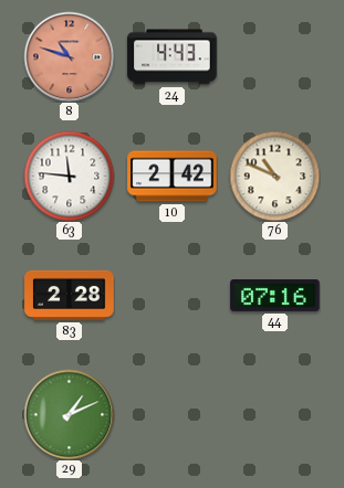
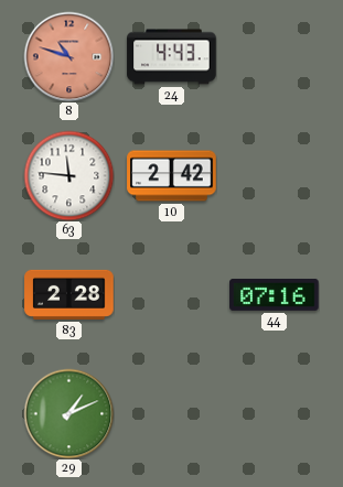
76: 10:49 -> none (274, 176)
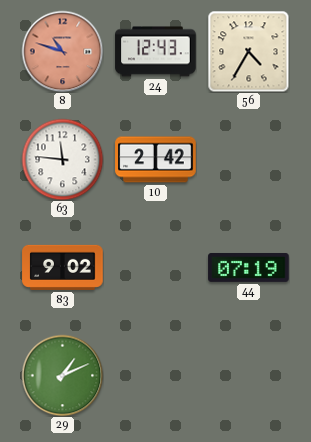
24: 4:43 -> 12:43 (156, 52)
56: none -> 4:35 (248, 51)
83: 2:28 -> 9:02 (63, 267)
44: 07:16 -> 07:19 (249, 267)
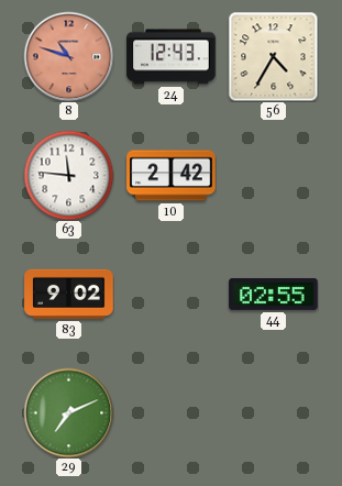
44: 07:19 -> 02:55 (274, 294)
29: 1:11 -> 7:11 (68, 412)
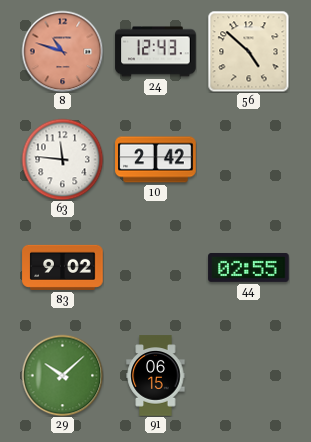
56: 4:35 -> 4:52 (248, 51)
29: 7:11 -> 10:08 (62, 375)
91: none -> 06:15 (156, 376)
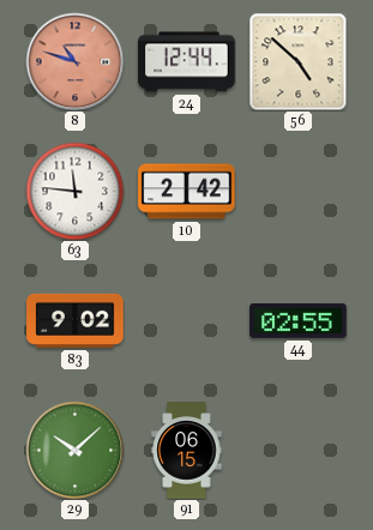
24: 12:43 -> 12:44 (187, 62)
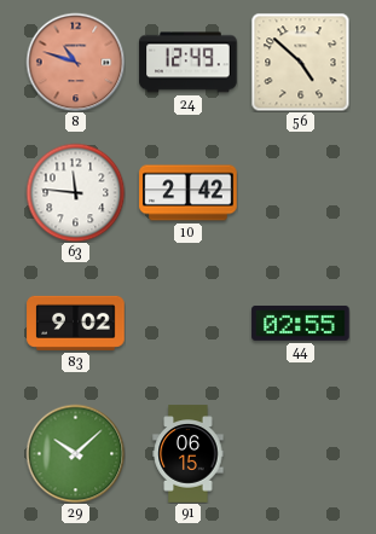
24: 12:44 -> 12:49 (189, 63)
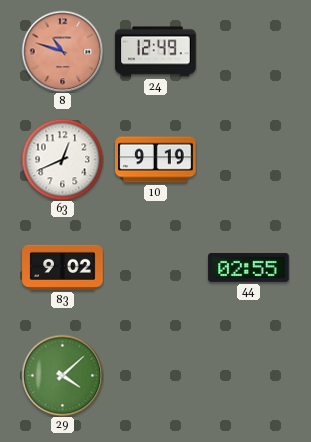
56: 4:52 -> none (300, 62)
63: 11:46 -> 12:41 (62, 159)
10: 2:42 -> 9:19 (156, 160)
29: 10:08 -> 4:08 (62, 375)
91: 06:15 -> none (189, 454)
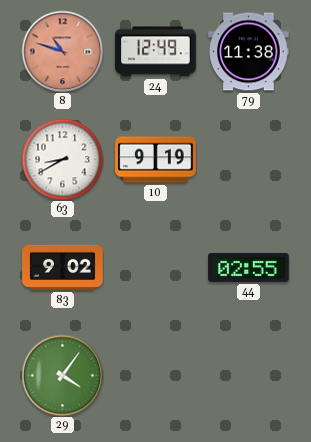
79: none -> 11:38 (249, 52)
63: 12:41 -> 8:40 (62, 159)
29: 4:08 -> 4:06 (62, 375)
